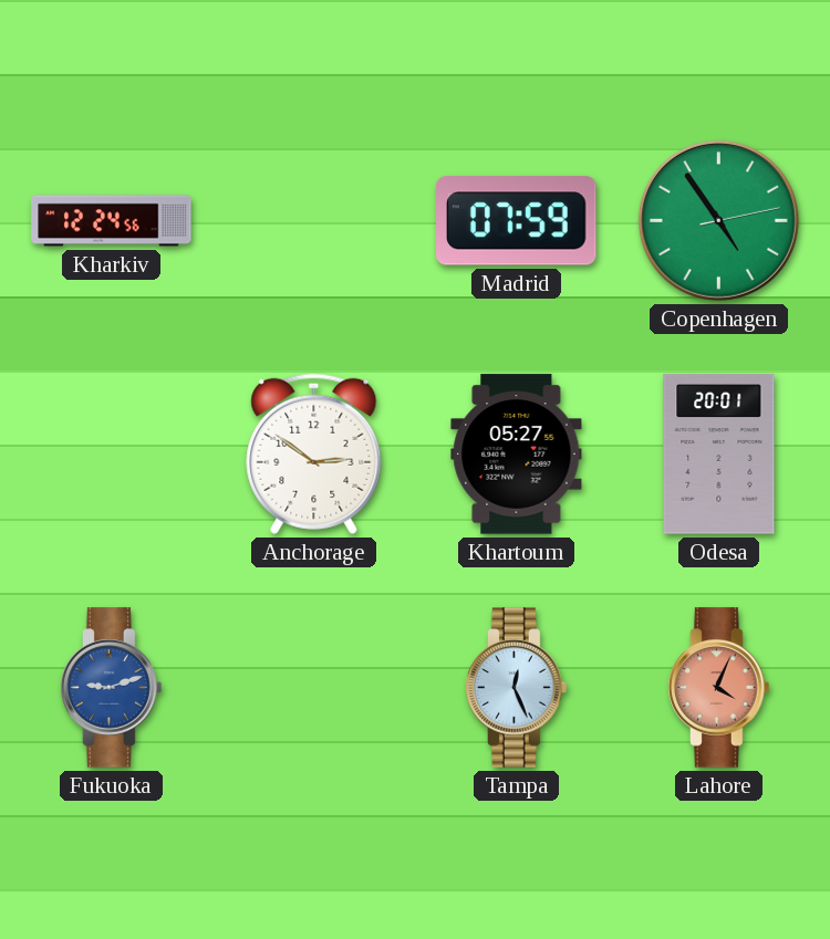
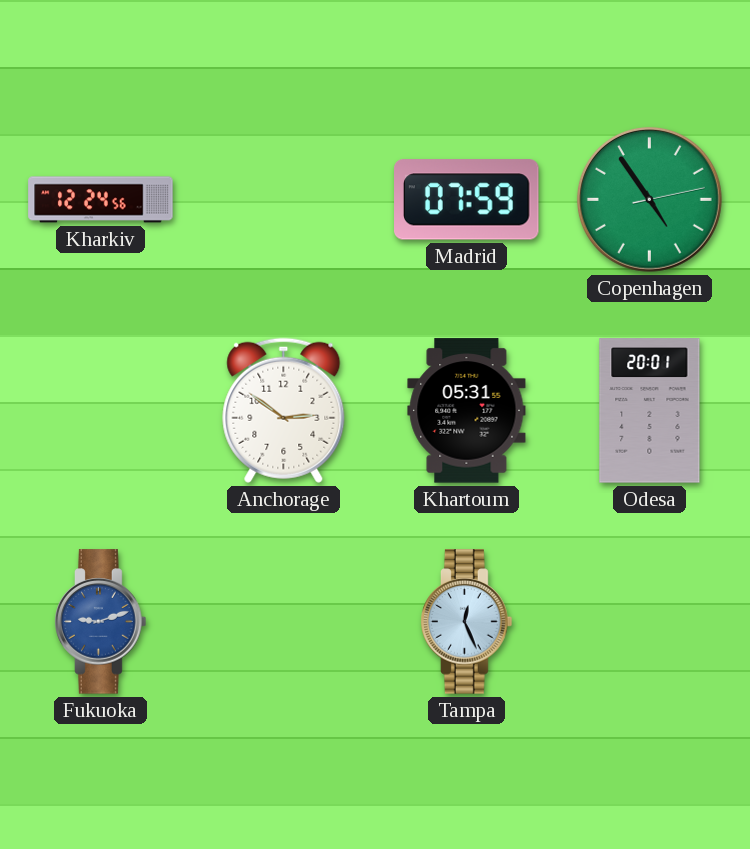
Khartoum: 05:27 -> 05:31 (467, 411)
Lahore: 4:04 -> none (719, 688)
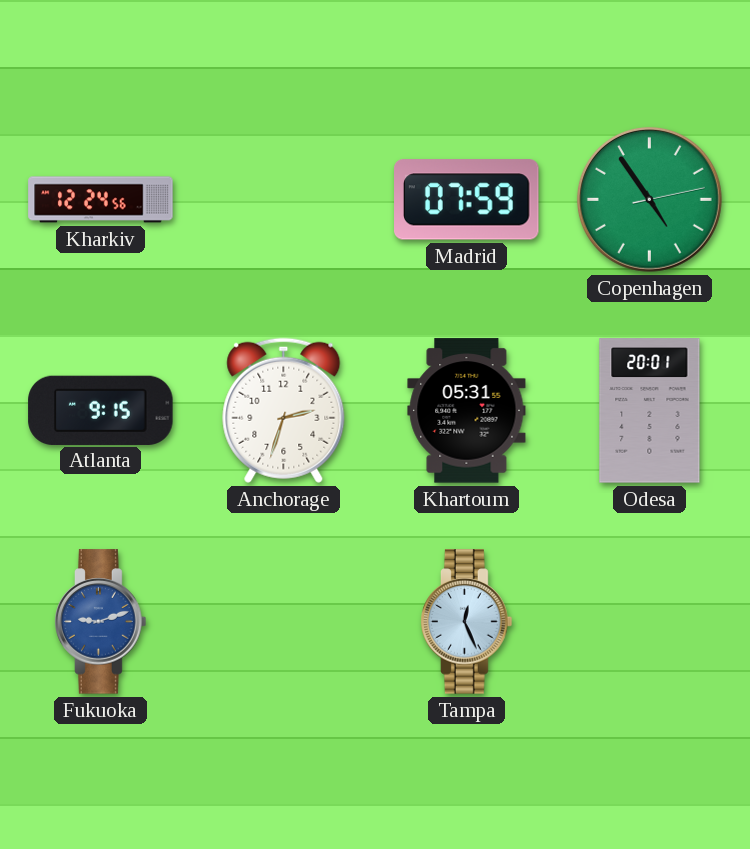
Atlanta: none -> 9:15 (101, 410)
Anchorage: 2:51 -> 2:33 (284, 410)
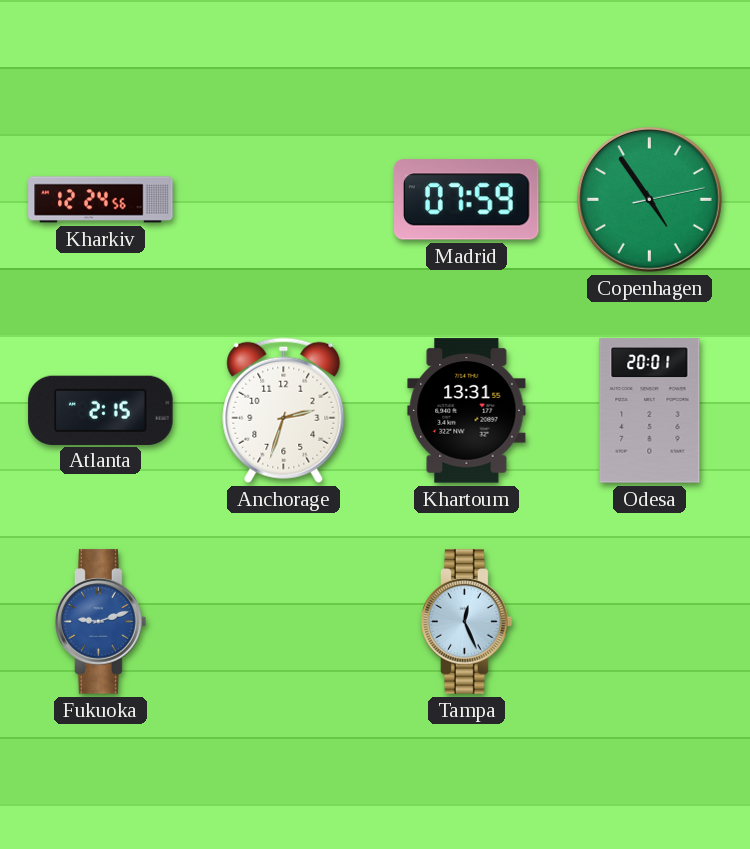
Atlanta: 9:15 -> 2:15 (101, 410)
Khartoum: 05:31 -> 13:31 (467, 411)
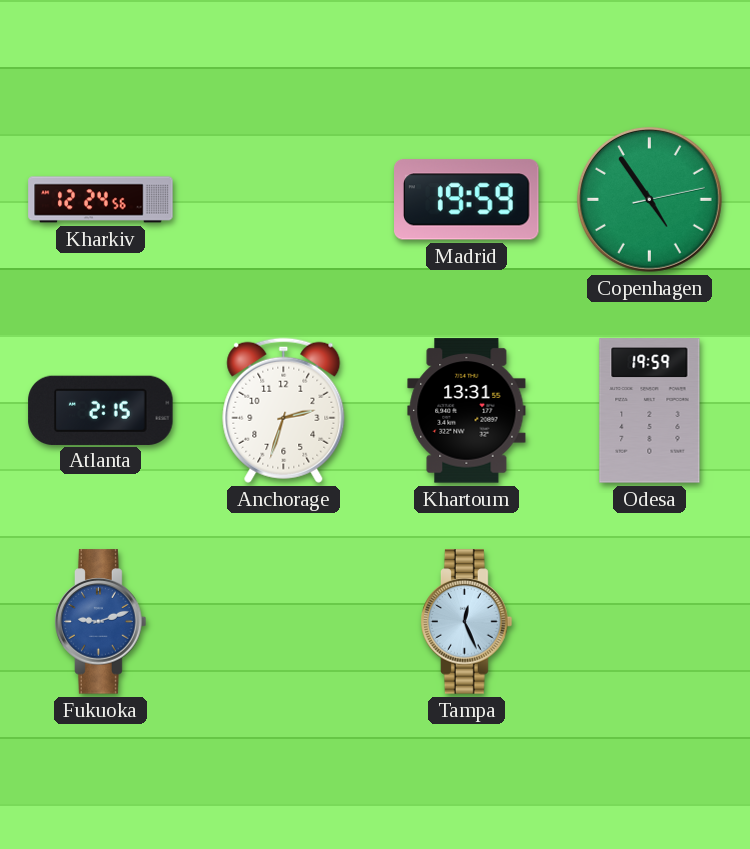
Madrid: 07:59 -> 19:59 (467, 200)
Odesa: 20:01 -> 19:59 (650, 411)
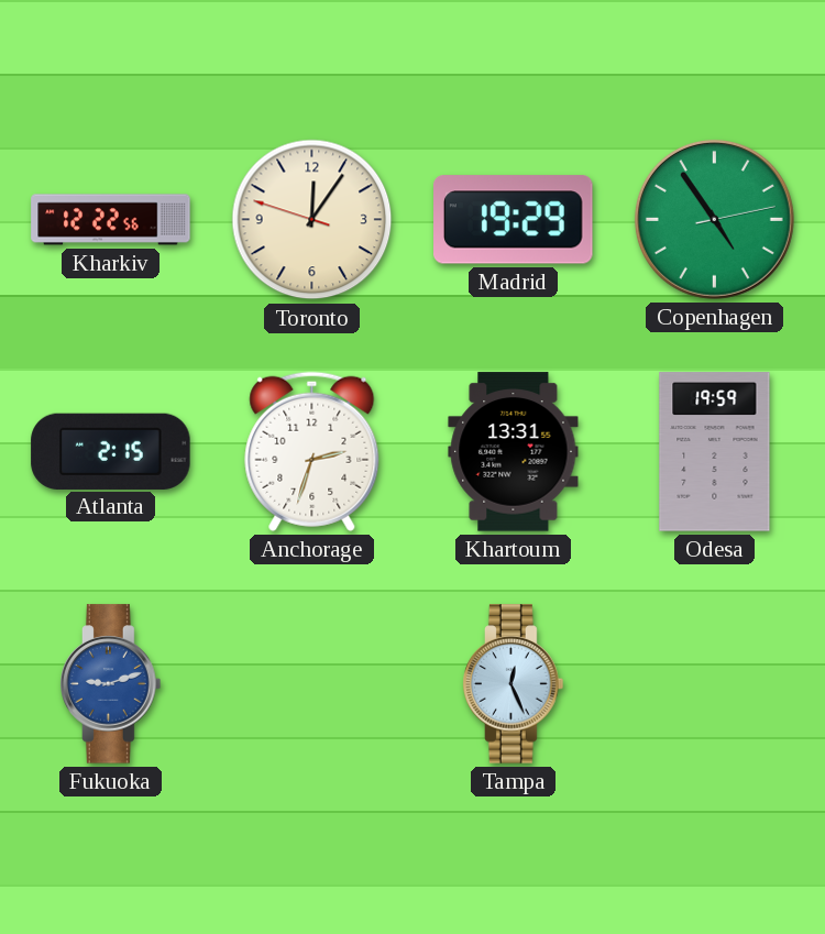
Kharkiv: 12:24 -> 12:22 (111, 220)
Toronto: none -> 12:05 (312, 220)
Madrid: 19:59 -> 19:29 (514, 220)
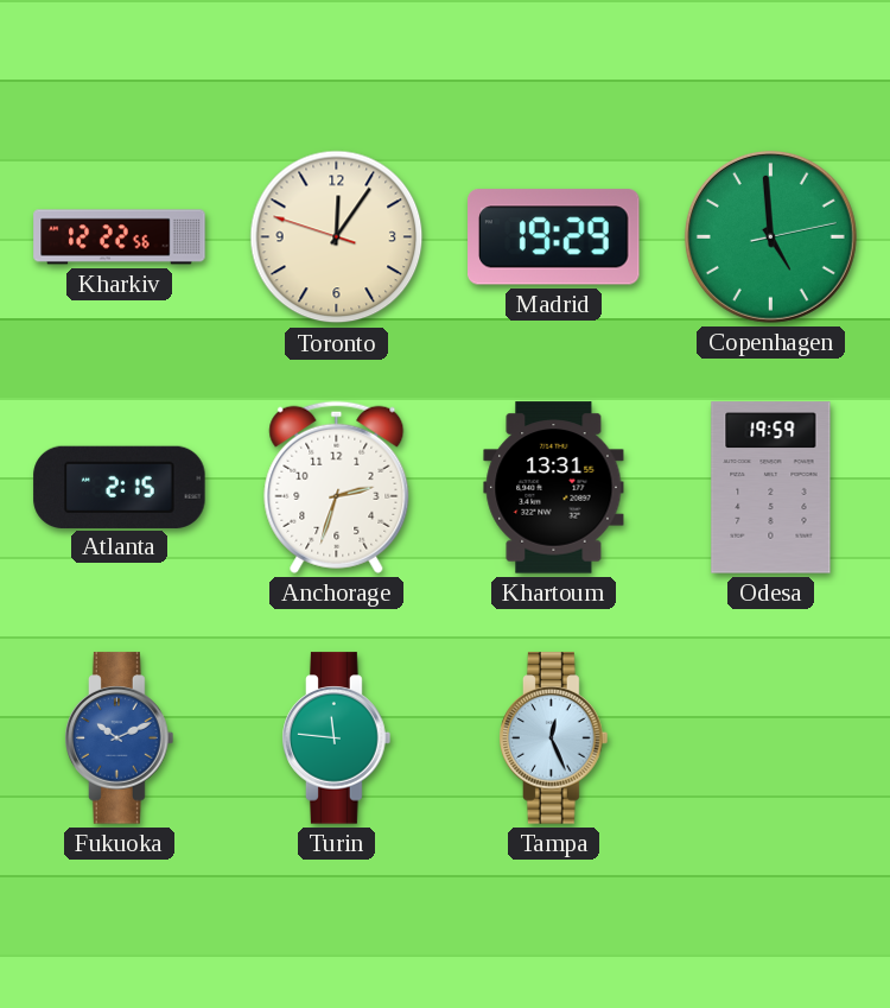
Copenhagen: 4:54 -> 4:59 (770, 236)
Fukuoka: 9:12 -> 10:11 (120, 738)
Turin: none -> 11:46 (337, 738)
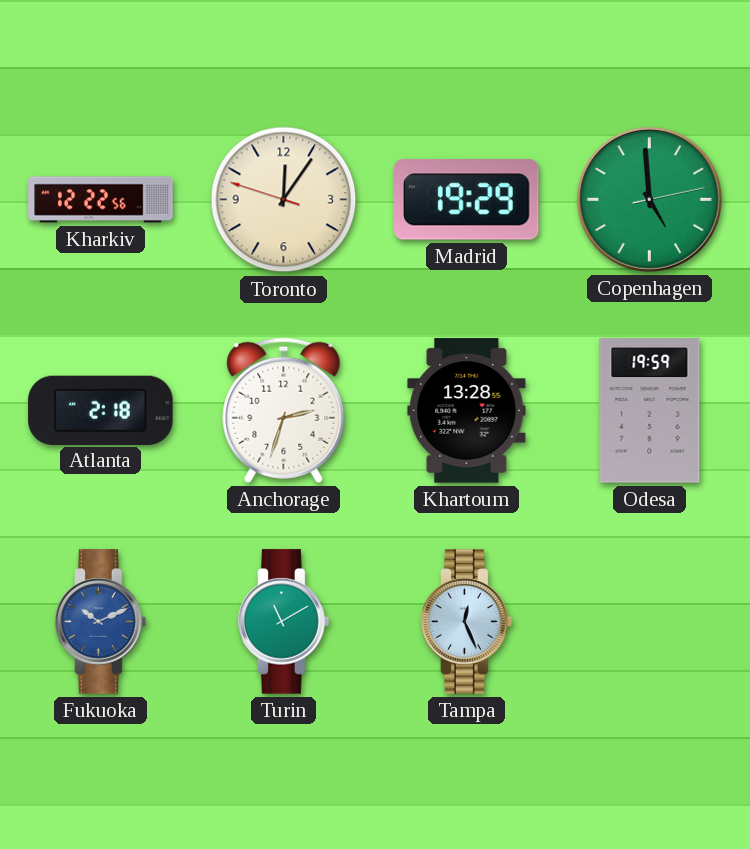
Atlanta: 2:15 -> 2:18 (101, 410)
Khartoum: 13:31 -> 13:28 (467, 411)
Turin: 11:46 -> 11:10 (284, 622)
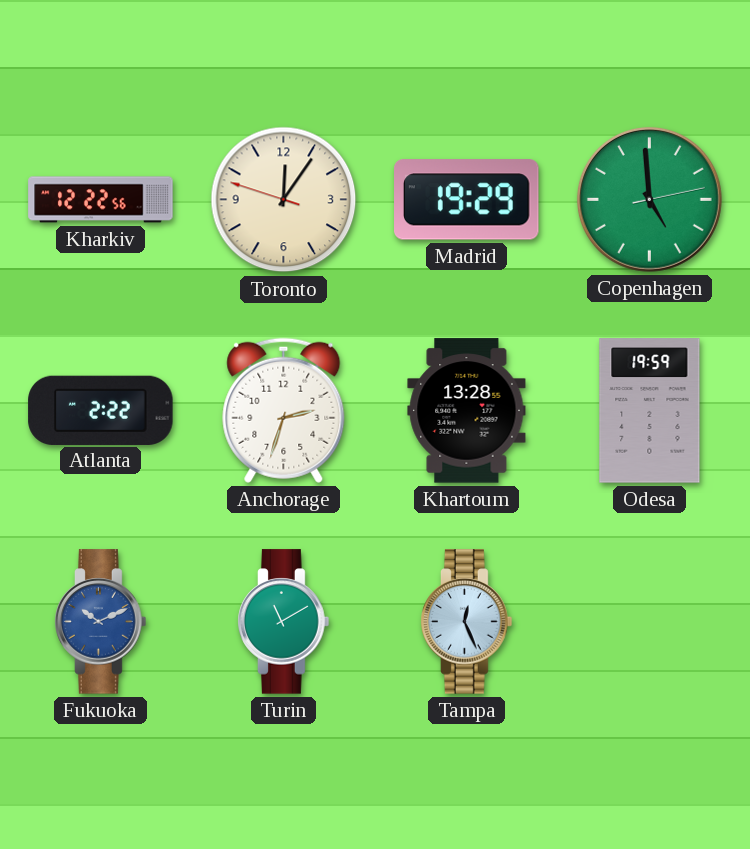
Atlanta: 2:18 -> 2:22 (101, 410)
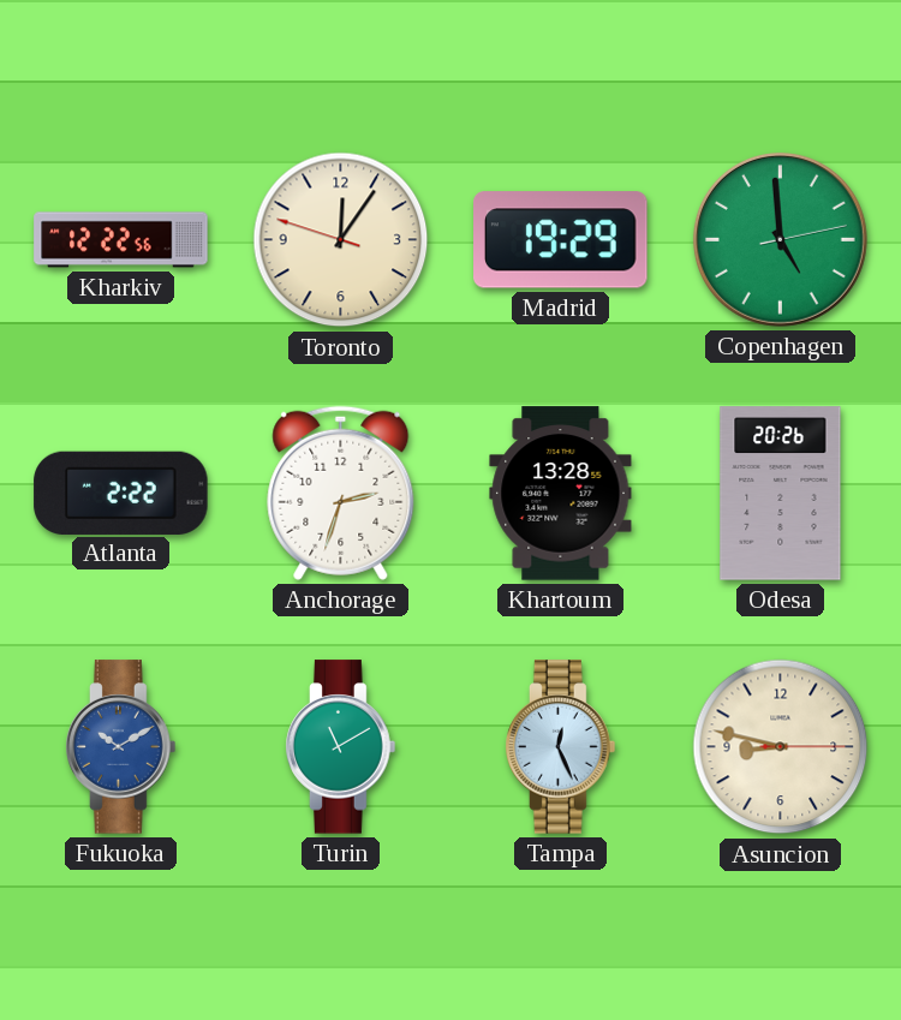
Odesa: 19:59 -> 20:26 (781, 494)
Fukuoka: 10:11 -> 10:10 (121, 747)
Asuncion: none -> 8:47 (781, 747)
